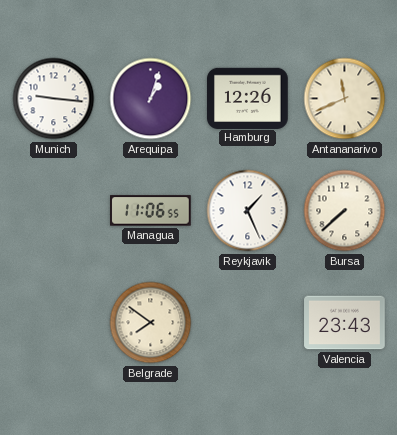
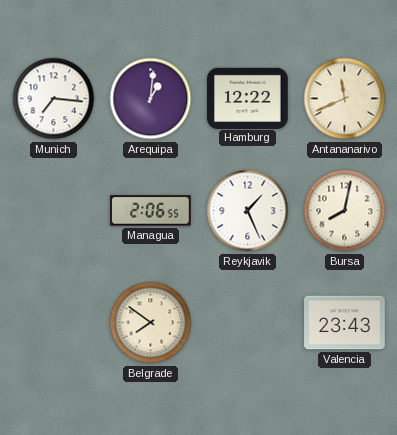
Munich: 9:16 -> 7:16 (54, 99)
Arequipa: 1:03 -> 1:01 (151, 99)
Hamburg: 12:26 -> 12:22 (248, 98)
Managua: 11:06 -> 2:06 (151, 211)
Bursa: 7:38 -> 8:02 (345, 211)
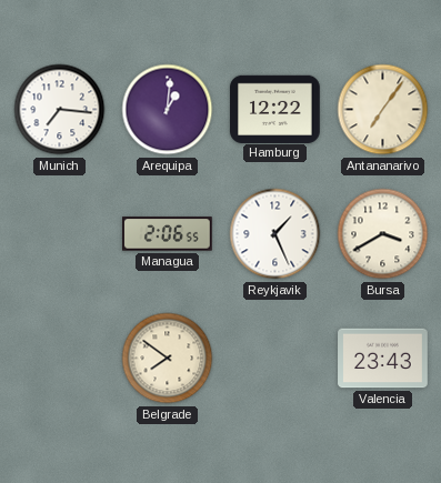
Antananarivo: 11:41 -> 7:06 (383, 110)
Bursa: 8:02 -> 3:40 (383, 234)
